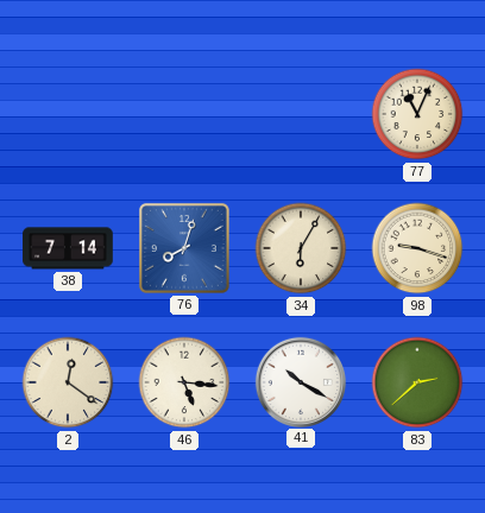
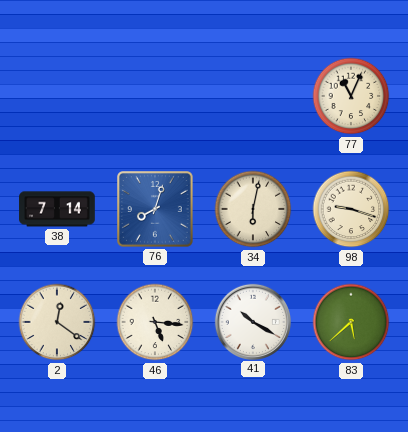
34: 6:05 -> 6:02 (253, 209)
83: 2:38 -> 5:38 (351, 322)
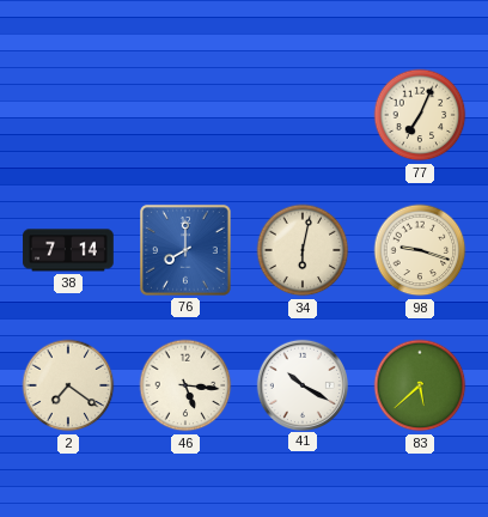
77: 11:04 -> 7:04 (420, 115)
76: 8:03 -> 8:00 (187, 251)
2: 12:21 -> 7:21 (68, 385)
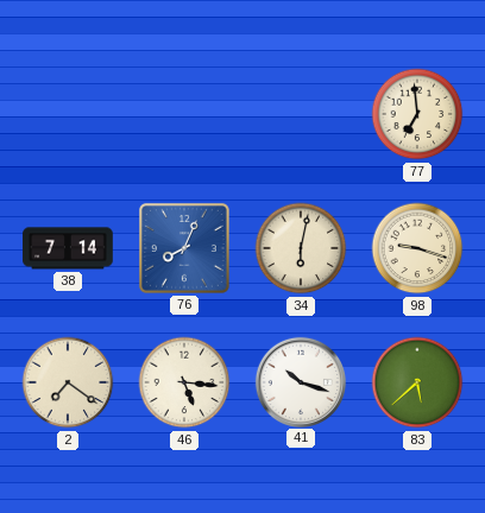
77: 7:04 -> 6:59 (417, 114)
76: 8:00 -> 8:04 (185, 249)
41: 10:20 -> 10:18 (300, 381)
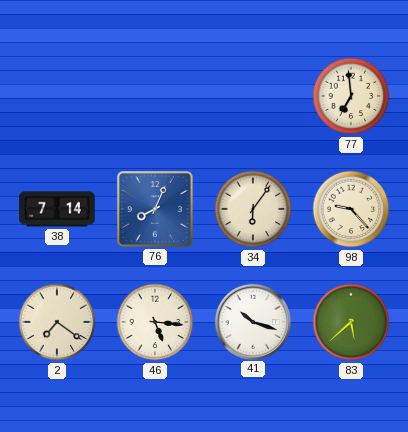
34: 6:02 -> 6:06 (253, 209)
98: 9:18 -> 9:23 (351, 209)
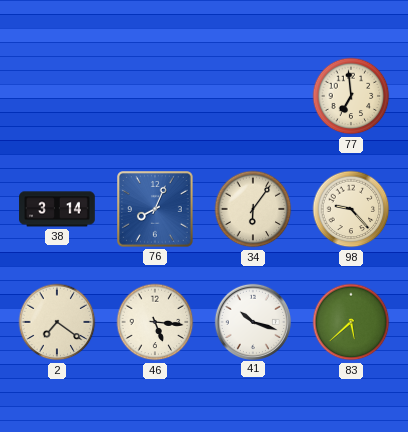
38: 7:14 -> 3:14 (57, 209)
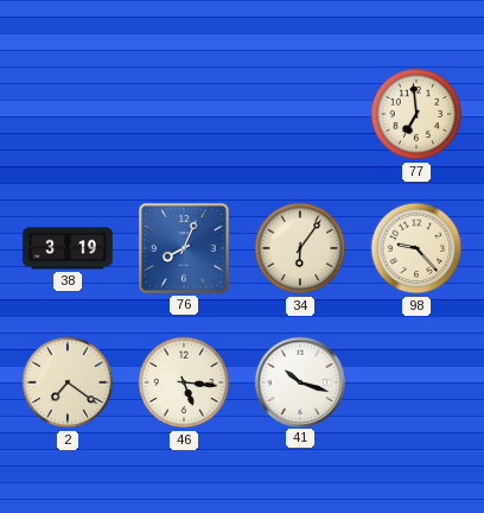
38: 3:14 -> 3:19 (68, 248)
83: 5:38 -> none (351, 322)
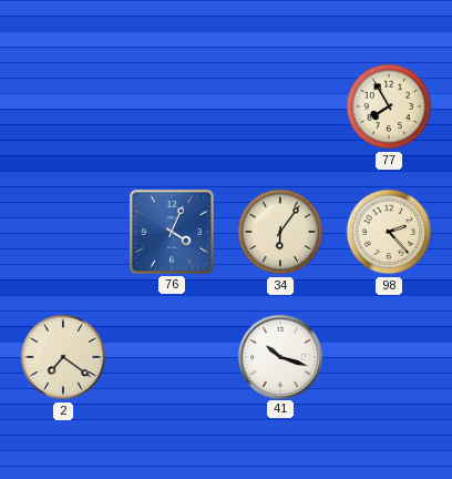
77: 6:59 -> 7:55 (389, 106)
38: 3:19 -> none (68, 248)
76: 8:04 -> 4:04 (173, 233)
98: 9:23 -> 2:23 (389, 232)
46: 5:16 -> none (184, 382)
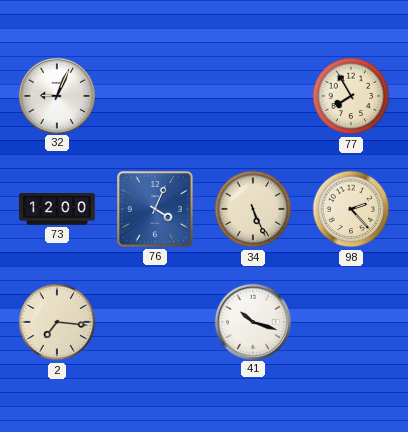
32: none -> 9:04 (56, 95)
73: none -> 12:00 (57, 209)
34: 6:06 -> 5:26 (253, 209)
2: 7:21 -> 7:16 (57, 322)
